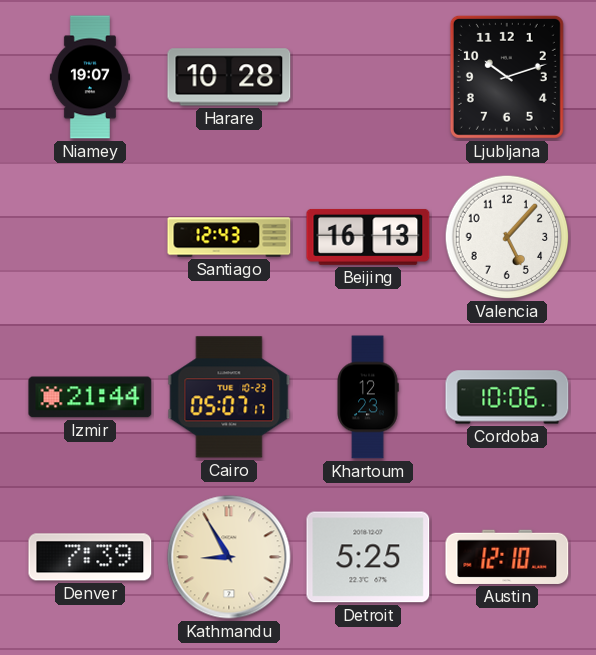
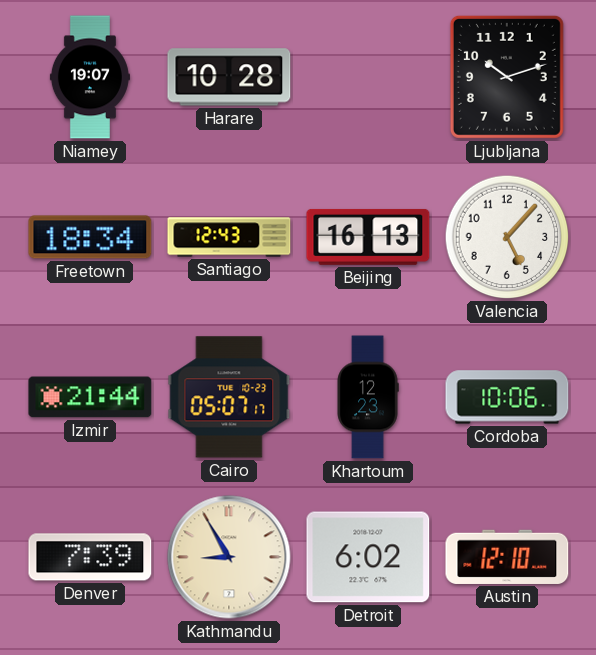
Freetown: none -> 18:34 (90, 237)
Detroit: 5:25 -> 6:02 (368, 557)
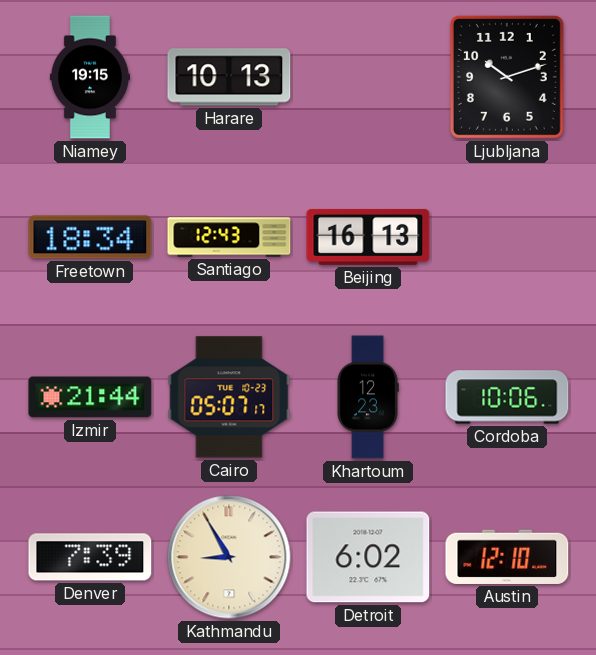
Niamey: 19:07 -> 19:15 (90, 77)
Harare: 10:28 -> 10:13 (229, 77)
Valencia: 5:07 -> none (507, 237)
